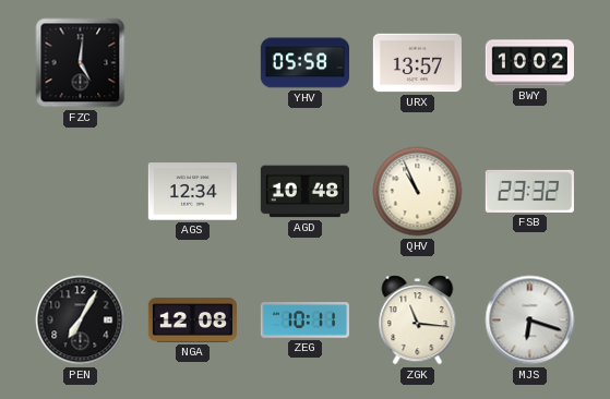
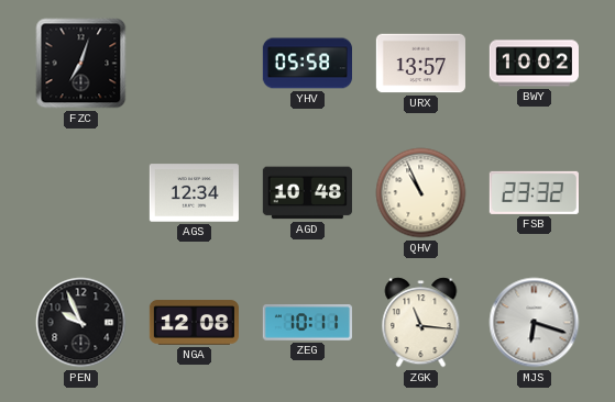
FZC: 5:01 -> 7:03 (81, 64)
PEN: 7:05 -> 9:56 (81, 323)
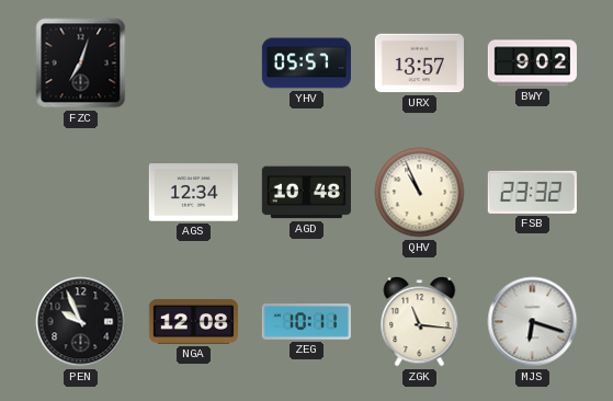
YHV: 05:58 -> 05:57 (306, 64)
BWY: 10:02 -> 9:02 (532, 64)
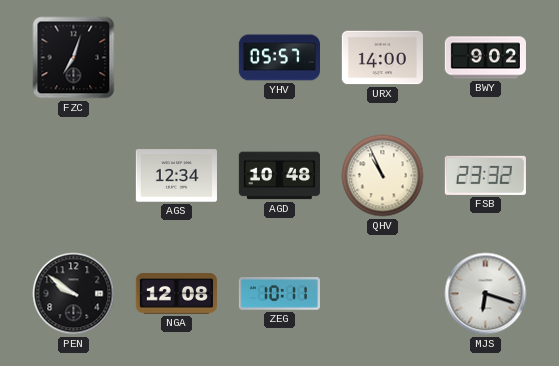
URX: 13:57 -> 14:00 (382, 58)
PEN: 9:56 -> 9:51 (74, 294)
ZGK: 11:16 -> none (420, 322)
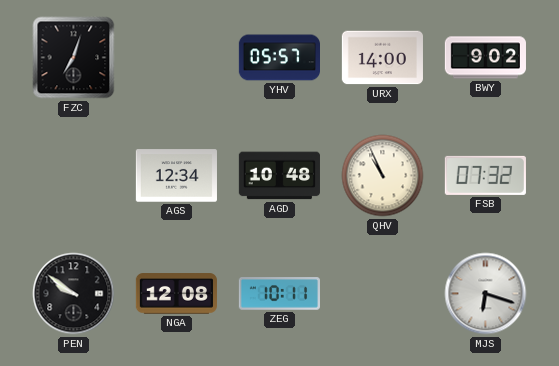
FSB: 23:32 -> 07:32 (485, 175)
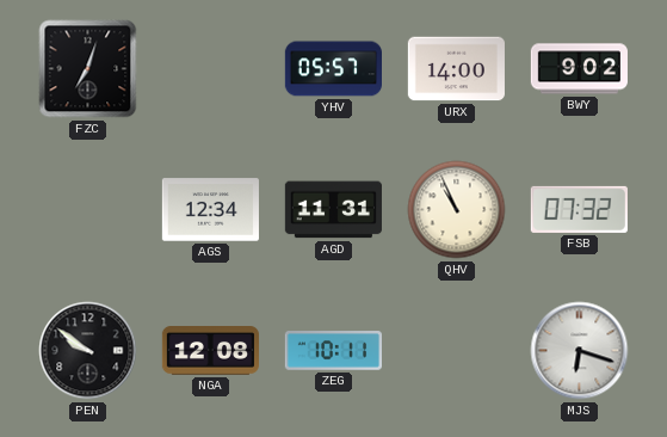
AGD: 10:48 -> 11:31 (333, 210)
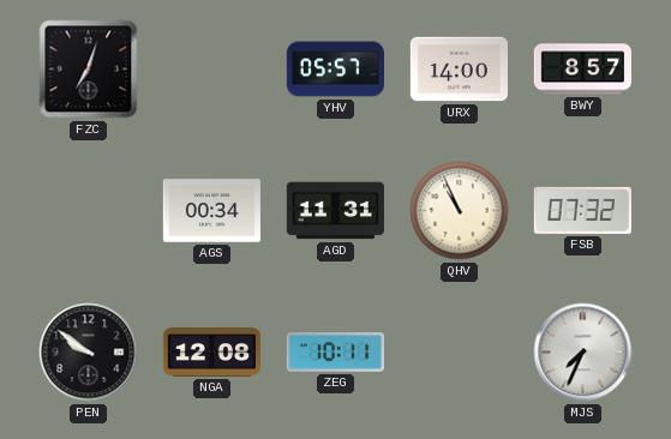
BWY: 9:02 -> 8:57 (582, 70)
AGS: 12:34 -> 00:34 (211, 211)
MJS: 6:18 -> 7:34 (583, 353)
